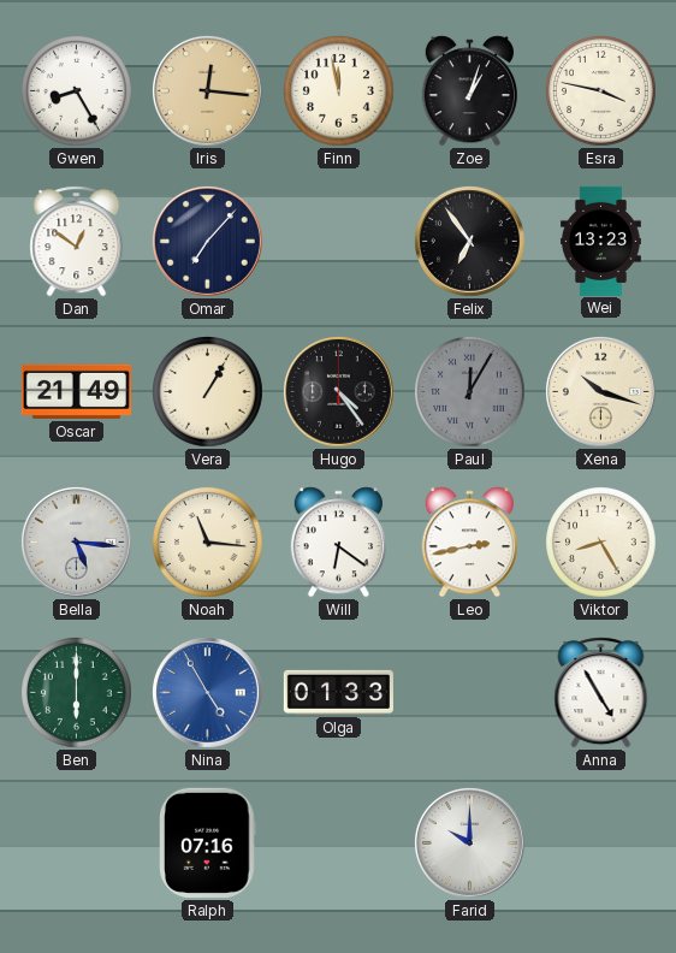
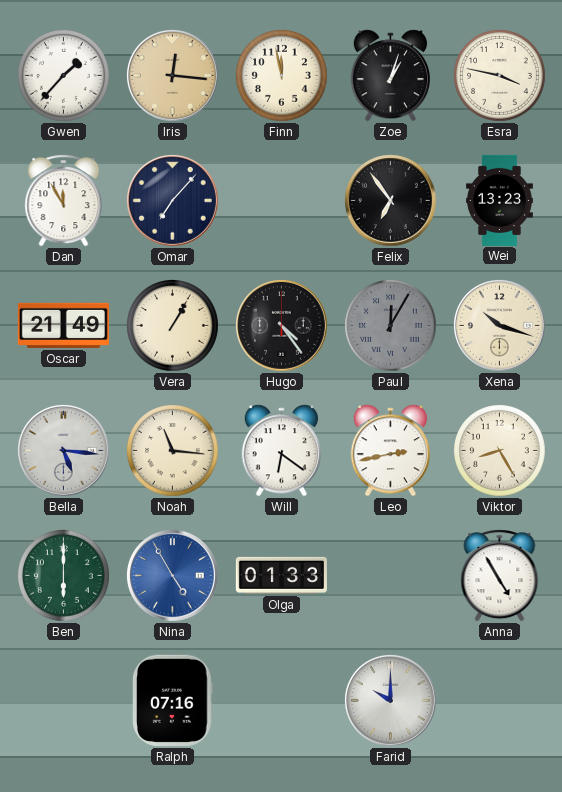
Gwen: 8:25 -> 1:37 (64, 76)
Dan: 12:51 -> 11:55 (64, 201)
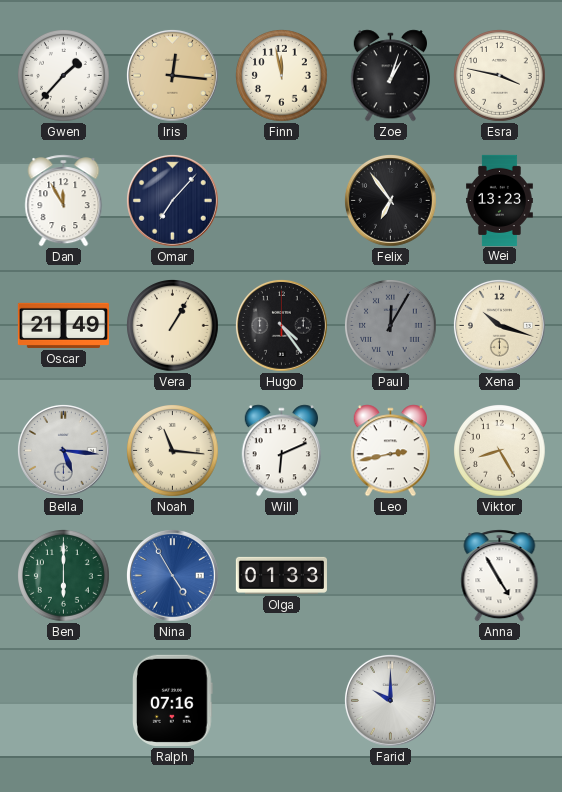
Will: 6:21 -> 6:11 (281, 451)
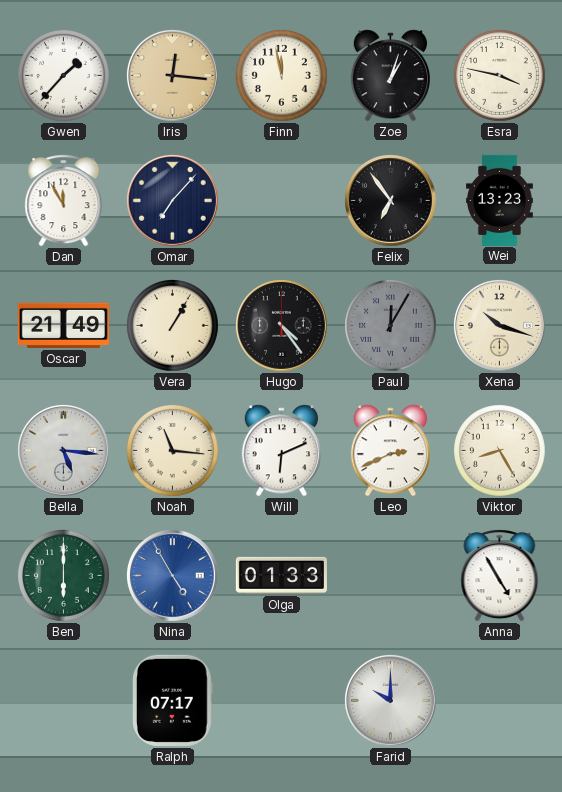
Leo: 2:43 -> 2:41 (390, 451)
Ralph: 07:16 -> 07:17 (173, 700)
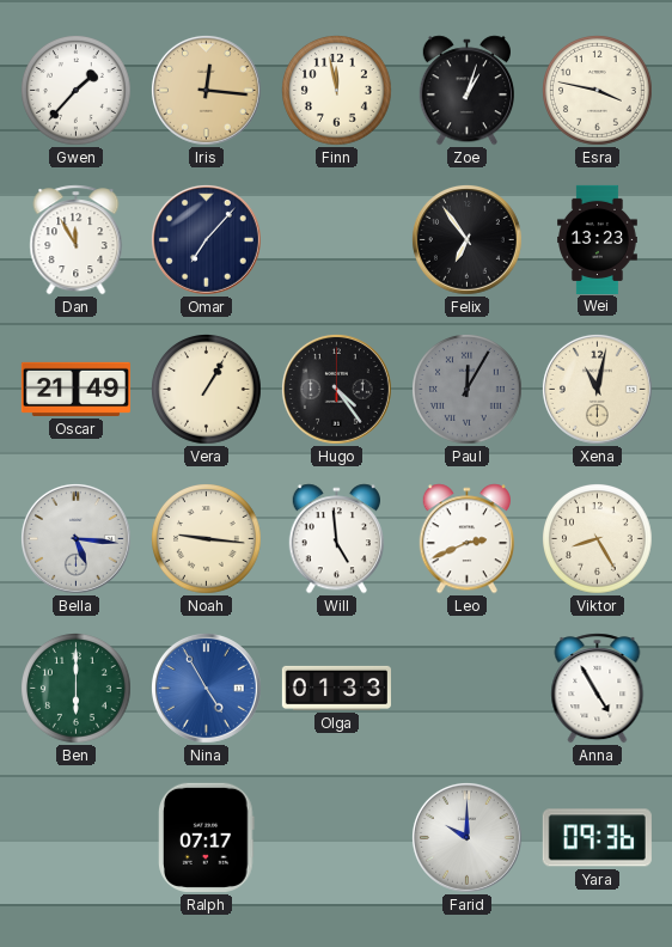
Xena: 10:18 -> 11:02 (597, 389)
Noah: 11:16 -> 9:16 (207, 539)
Will: 6:11 -> 4:59 (336, 539)
Yara: none -> 09:36 (597, 838)
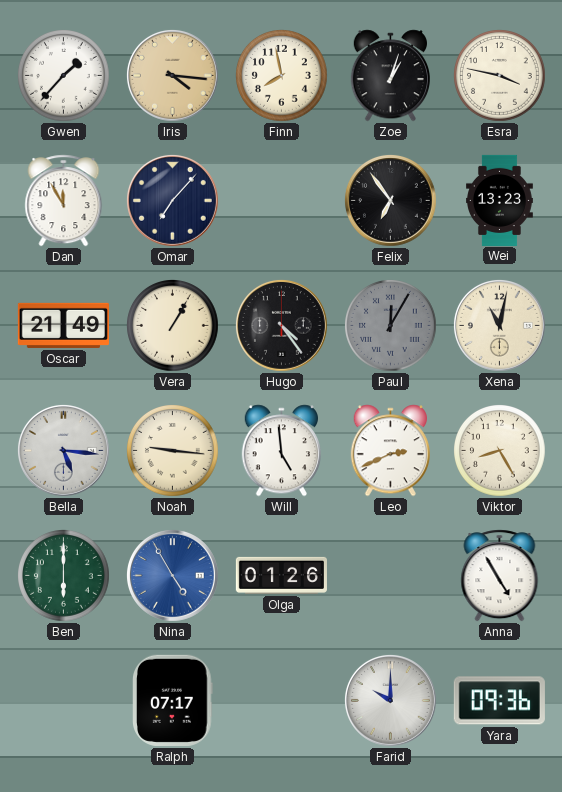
Iris: 12:16 -> 4:16 (172, 75)
Finn: 11:58 -> 7:58 (282, 76)
Olga: 01:33 -> 01:26 (281, 575)
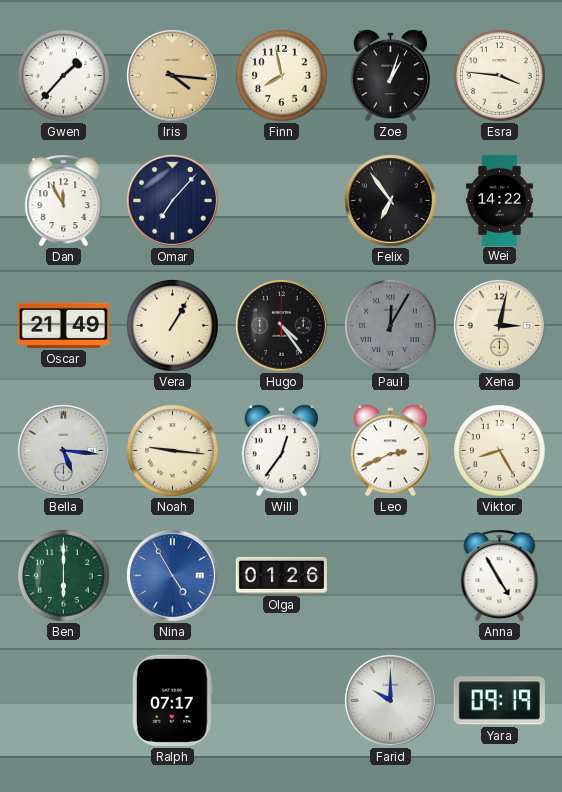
Esra: 3:47 -> 3:46 (500, 76)
Wei: 13:23 -> 14:22 (500, 200)
Xena: 11:02 -> 3:02 (499, 325)
Will: 4:59 -> 12:36 (281, 451)
Yara: 09:36 -> 09:19 (499, 701)
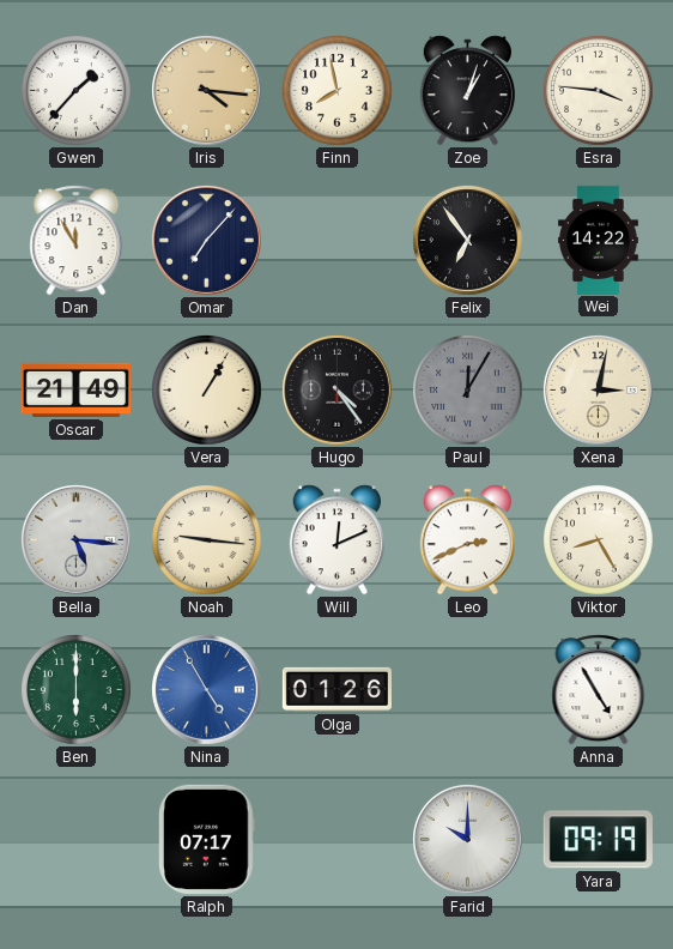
Will: 12:36 -> 12:11 (336, 540)
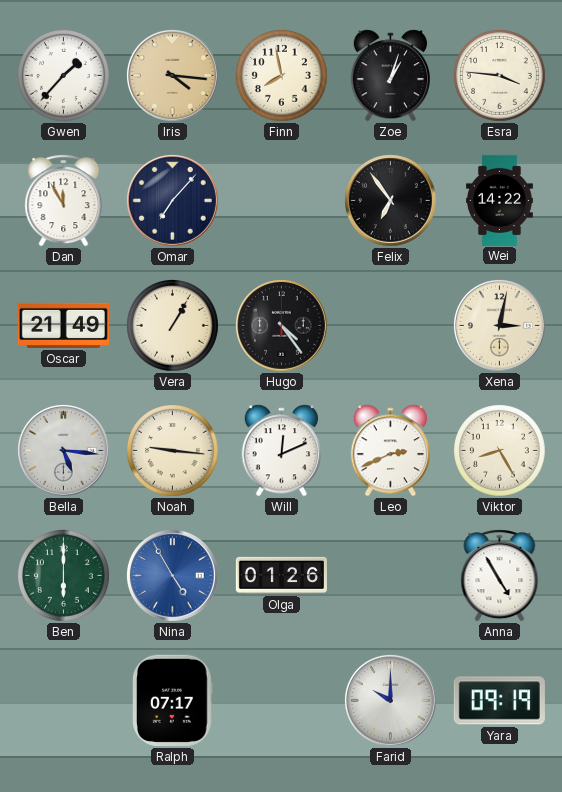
Paul: 12:05 -> none (468, 391)
